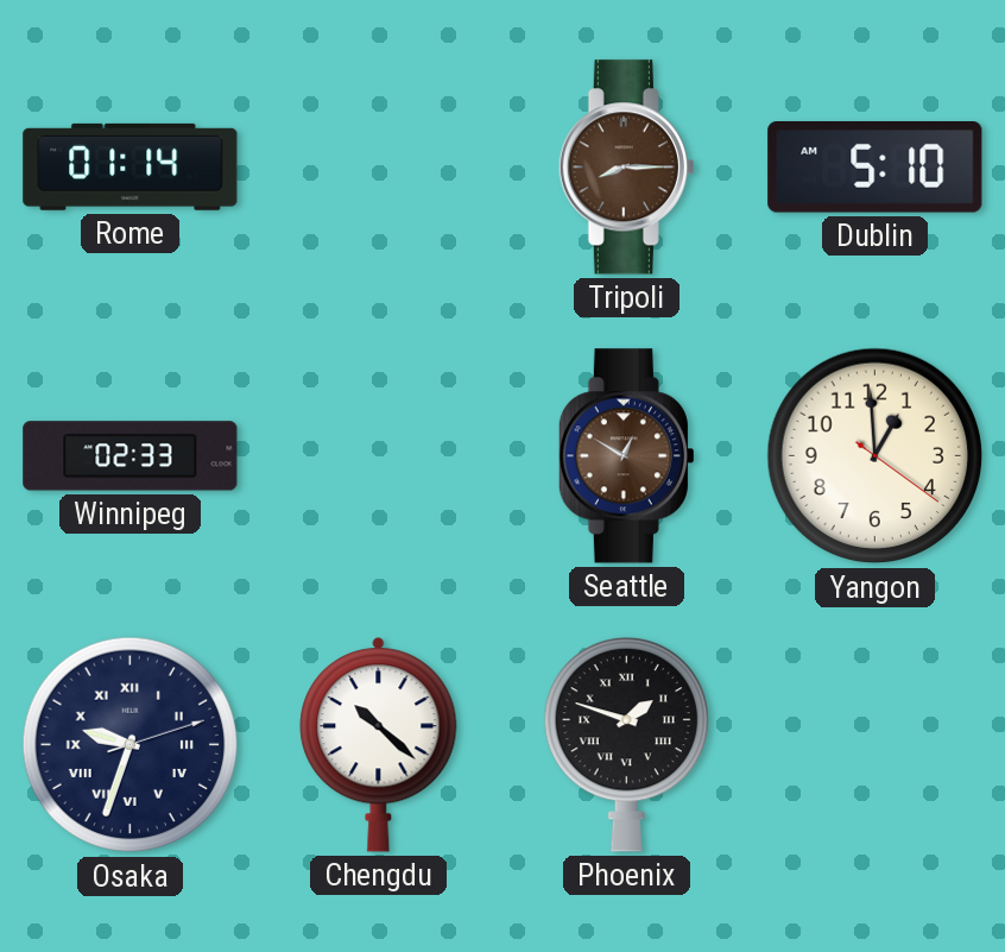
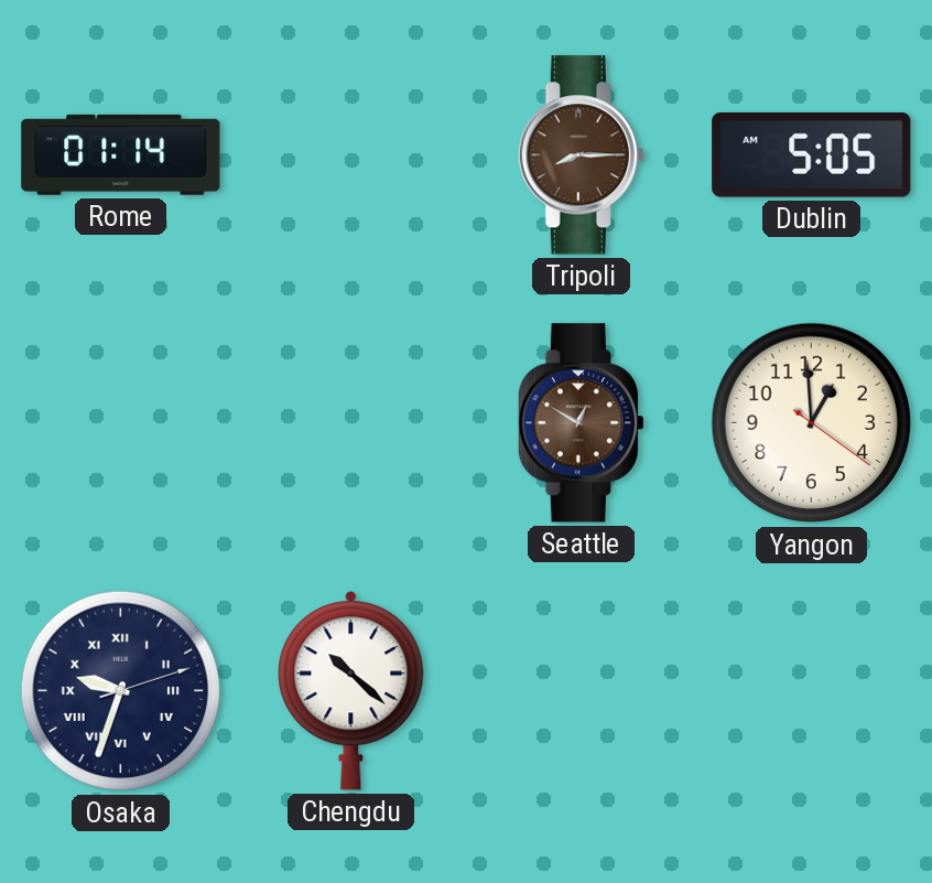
Dublin: 5:10 -> 5:05 (812, 155)
Winnipeg: 02:33 -> none (131, 456)
Phoenix: 1:48 -> none (626, 745)
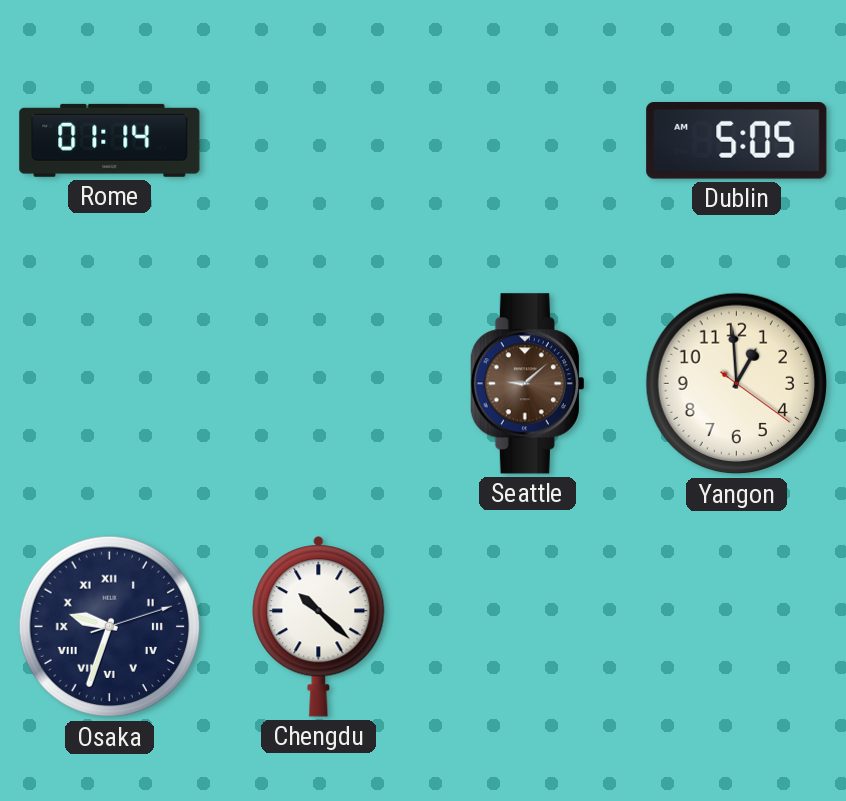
Tripoli: 8:15 -> none (581, 155)
Seattle: 12:50 -> 9:08 (527, 384)
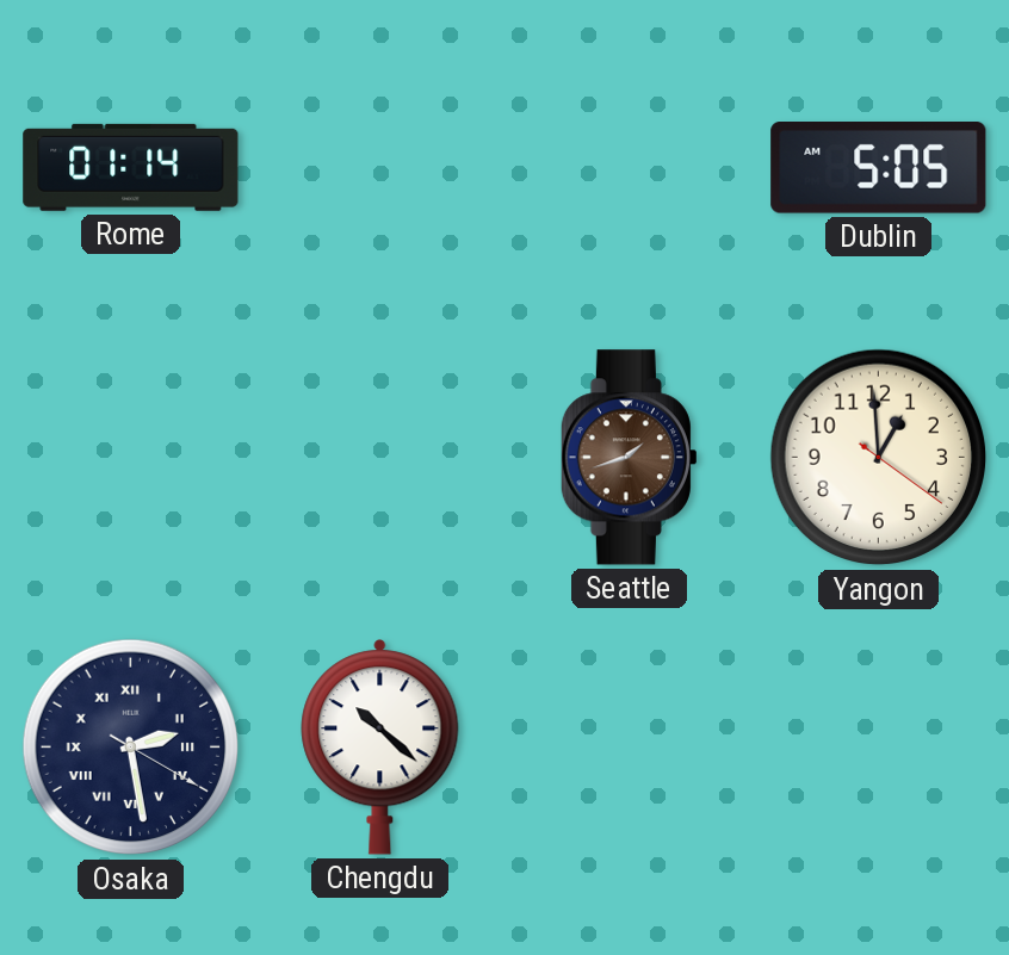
Seattle: 9:08 -> 1:42 (629, 458)
Osaka: 9:33 -> 2:28 (131, 748)
